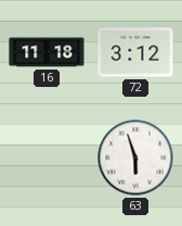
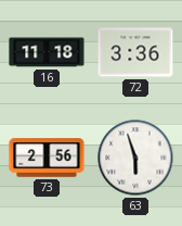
72: 3:12 -> 3:36 (135, 52)
73: none -> 2:56 (47, 158)
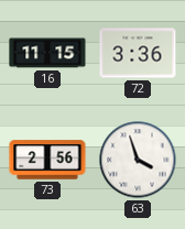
16: 11:18 -> 11:15 (47, 53)
63: 5:57 -> 3:57 (138, 160)
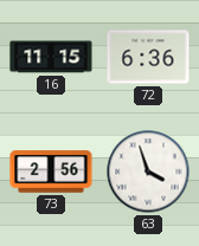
72: 3:36 -> 6:36 (148, 57)
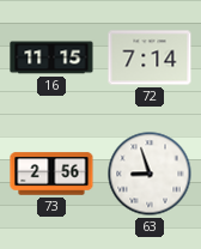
72: 6:36 -> 7:14 (150, 57)
63: 3:57 -> 8:57 (150, 174)
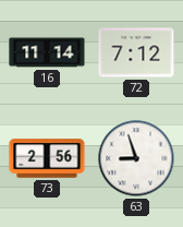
16: 11:15 -> 11:14 (47, 52)
72: 7:14 -> 7:12 (136, 52)
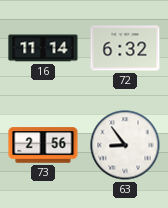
72: 7:12 -> 6:32 (125, 48)
63: 8:57 -> 8:54 (125, 145)
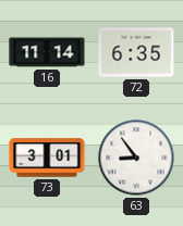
72: 6:32 -> 6:35 (136, 52)
73: 2:56 -> 3:01 (47, 158)
